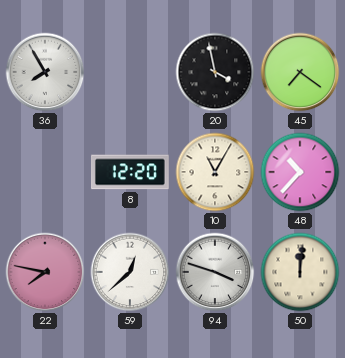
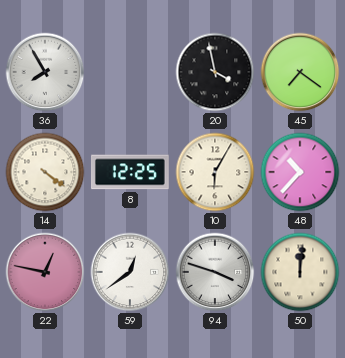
14: none -> 4:21 (45, 172)
8: 12:20 -> 12:25 (130, 172)
10: 11:05 -> 6:05 (215, 172)
22: 7:47 -> 12:47 (45, 272)
59: 12:38 -> 12:39 (130, 272)
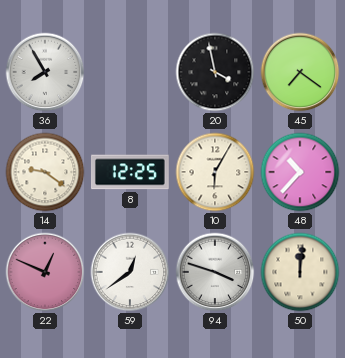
14: 4:21 -> 9:21 (45, 172)
22: 12:47 -> 12:49 (45, 272)
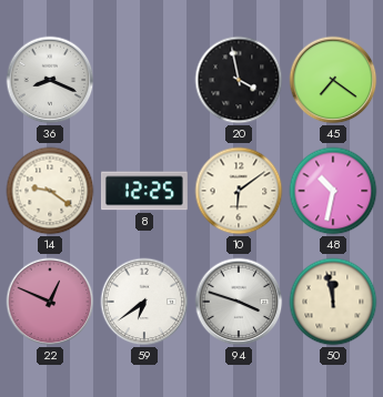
36: 7:55 -> 8:19 (50, 80)
10: 6:05 -> 6:09 (239, 191)
48: 10:37 -> 10:32 (333, 191)
59: 12:39 -> 6:39 (144, 302)
50: 12:01 -> 11:58 (333, 302)
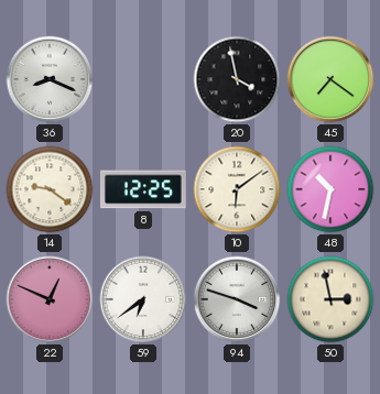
50: 11:58 -> 2:58 (330, 299)
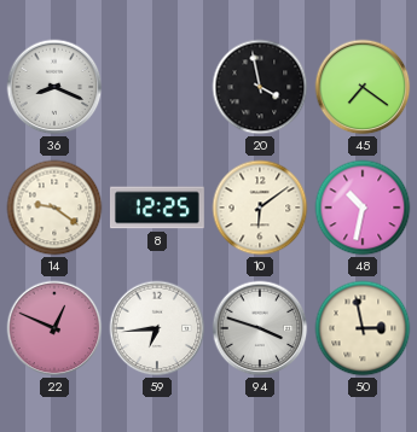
59: 6:39 -> 6:44 (157, 328)
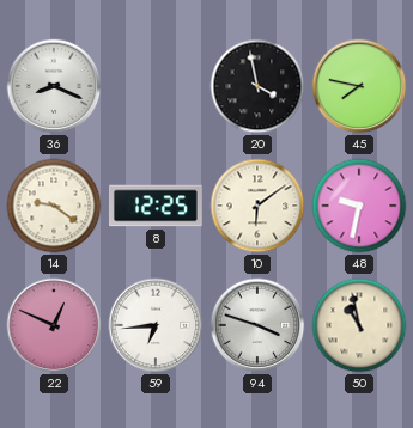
45: 7:21 -> 7:47 (359, 86)
48: 10:32 -> 9:32 (359, 206)
50: 2:58 -> 10:58 (359, 325)
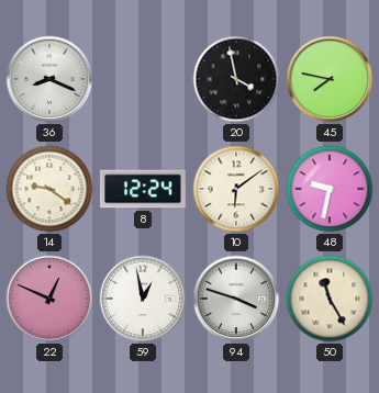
8: 12:25 -> 12:24 (143, 189)
59: 6:44 -> 12:58 (143, 299)
50: 10:58 -> 11:25 (330, 299)
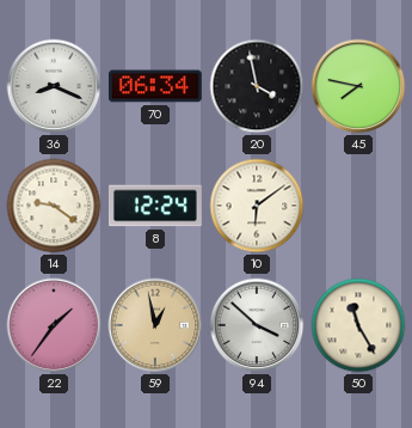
70: none -> 06:34 (155, 86)
48: 9:32 -> none (330, 189)
22: 12:49 -> 1:36 (54, 325)
59 dial: white -> champagne (155, 325)
94: 3:48 -> 3:52 (257, 325)
